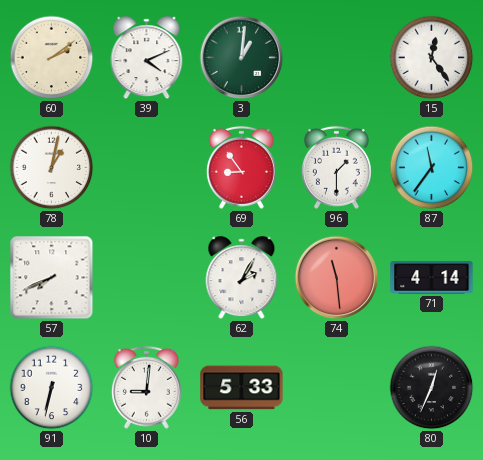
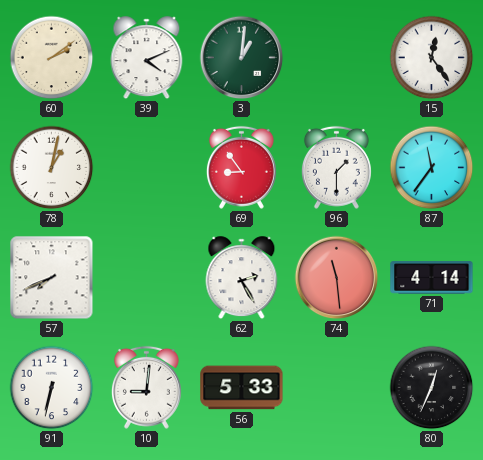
62: 2:05 -> 2:25 (242, 278)
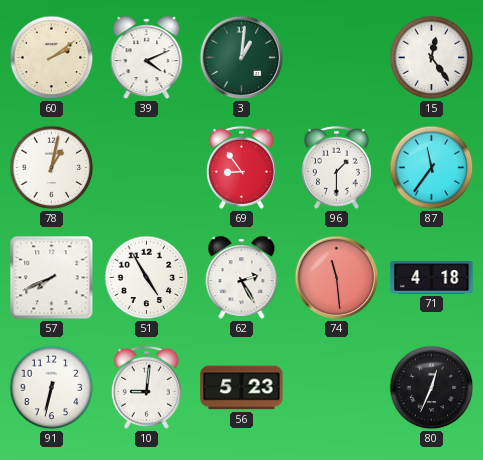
51: none -> 4:55 (147, 278)
71: 4:14 -> 4:18 (432, 278)
56: 5:33 -> 5:23 (242, 388)
